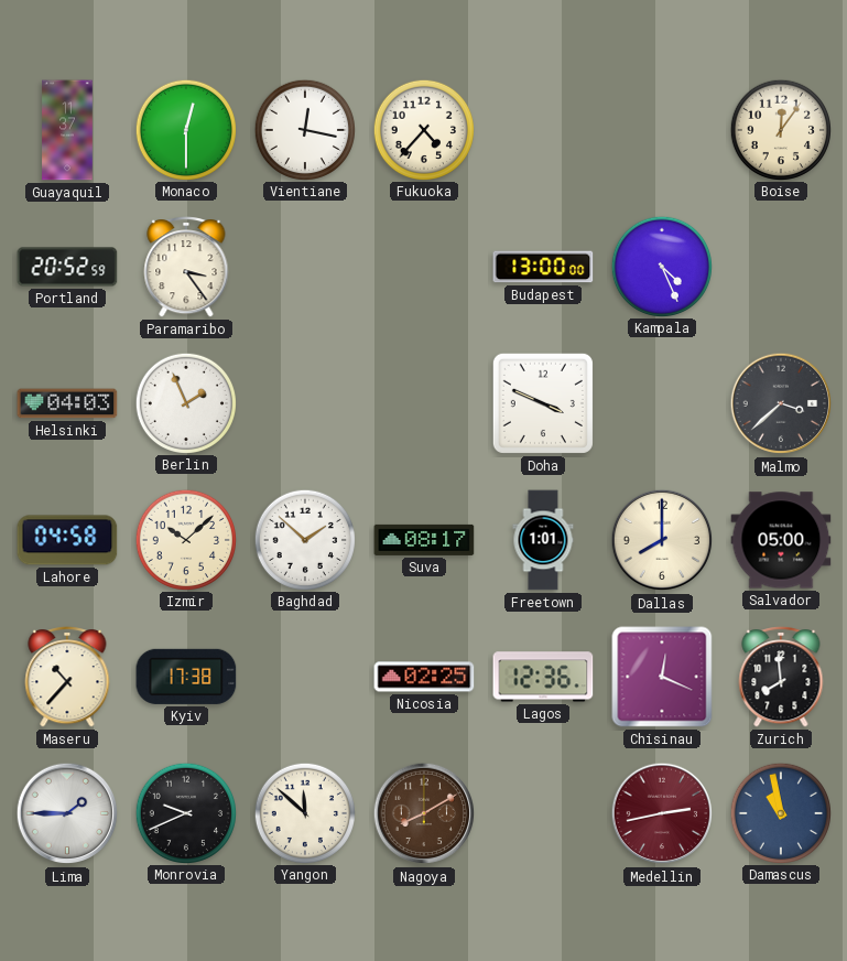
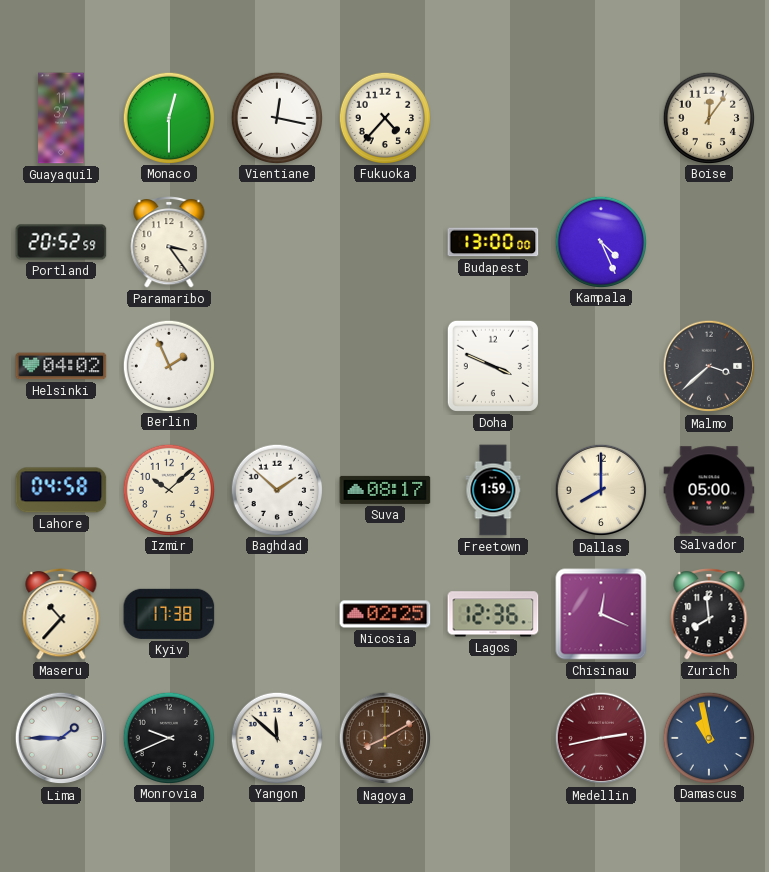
Helsinki: 04:03 -> 04:02 (61, 366)
Freetown: 1:01 -> 1:59 (493, 490)
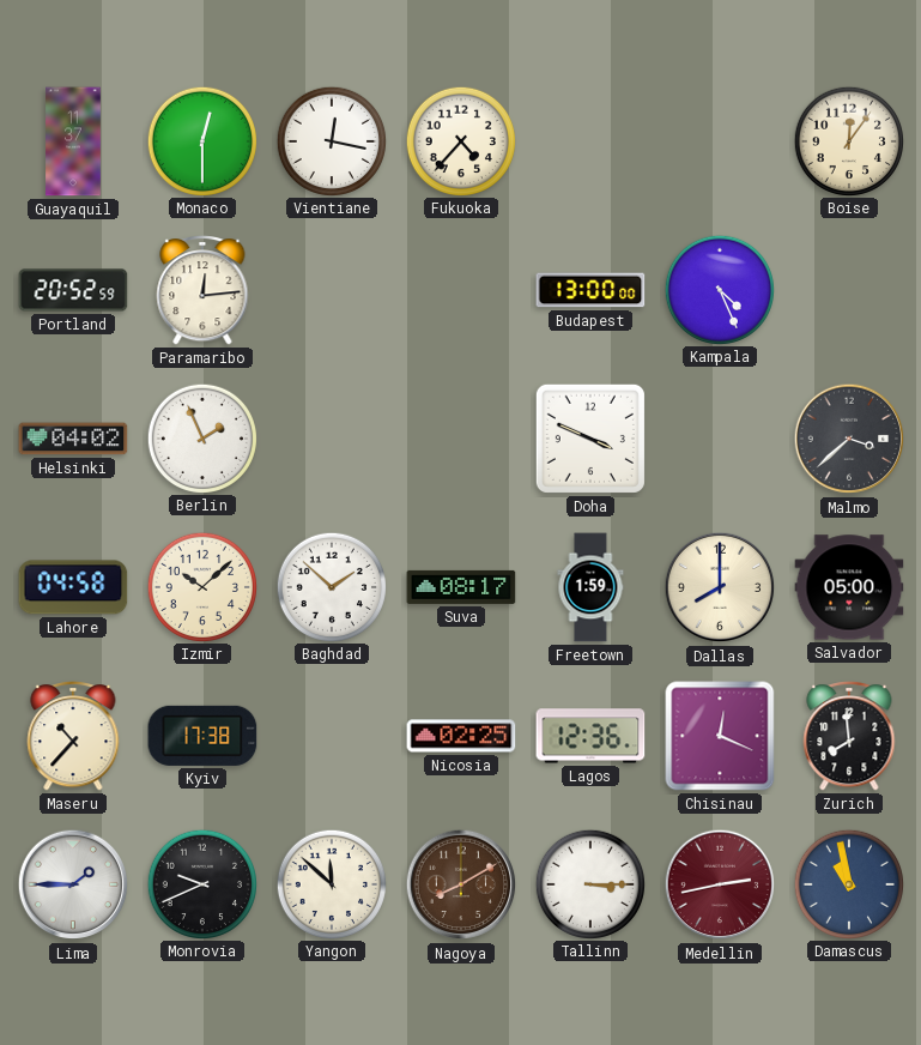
Paramaribo: 3:24 -> 12:14 (202, 291)
Tallinn: none -> 3:15 (589, 883)
